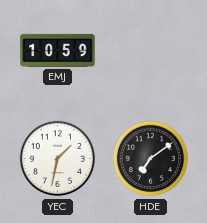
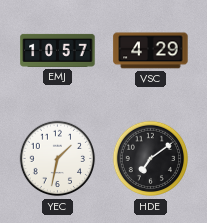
EMJ: 10:59 -> 10:57 (58, 50)
VSC: none -> 4:29 (151, 51)
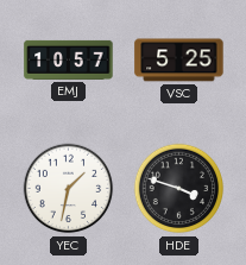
VSC: 4:29 -> 5:25 (179, 61)
HDE: 7:09 -> 3:48 (179, 189)
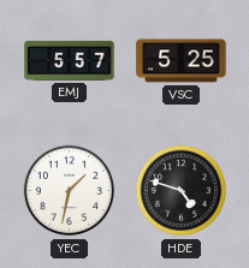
EMJ: 10:57 -> 5:57 (70, 60)
HDE: 3:48 -> 4:48 (182, 191)
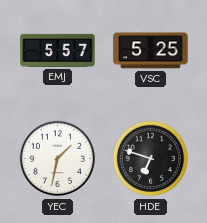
HDE: 4:48 -> 6:48 (151, 159)
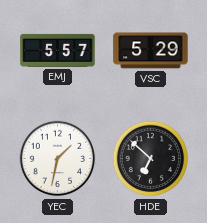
VSC: 5:25 -> 5:29 (151, 51)
HDE: 6:48 -> 6:52 (151, 159)
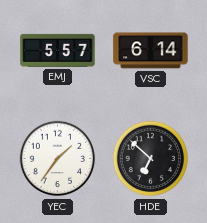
VSC: 5:29 -> 6:14 (151, 51)
YEC: 1:32 -> 1:36 (58, 159)
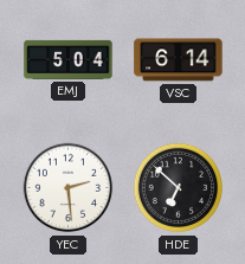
EMJ: 5:57 -> 5:04 (69, 59)
YEC: 1:36 -> 2:29 (69, 188)
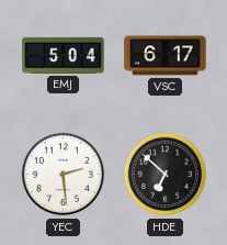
VSC: 6:14 -> 6:17 (166, 56)
